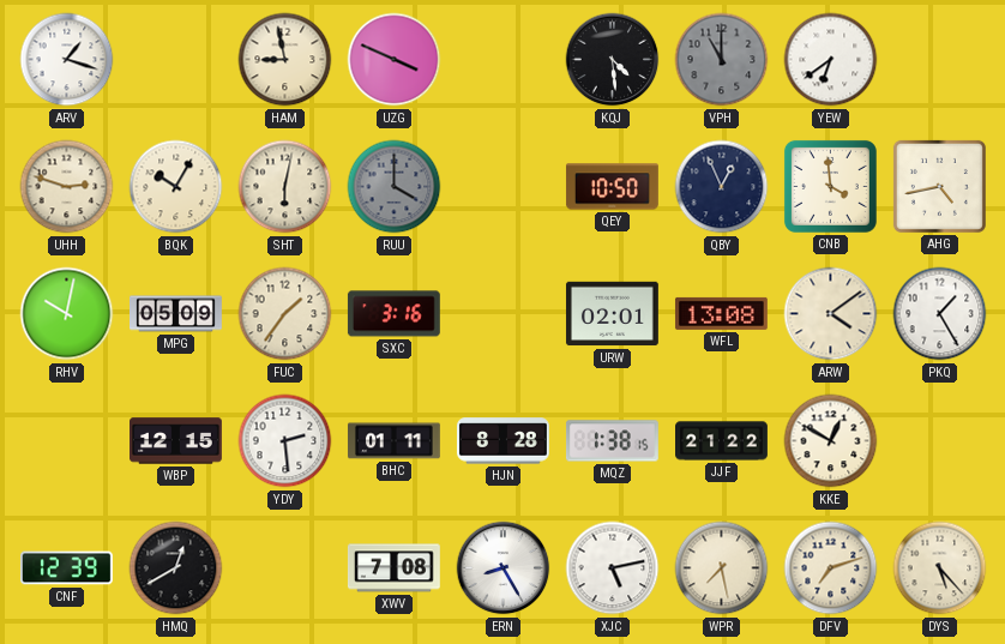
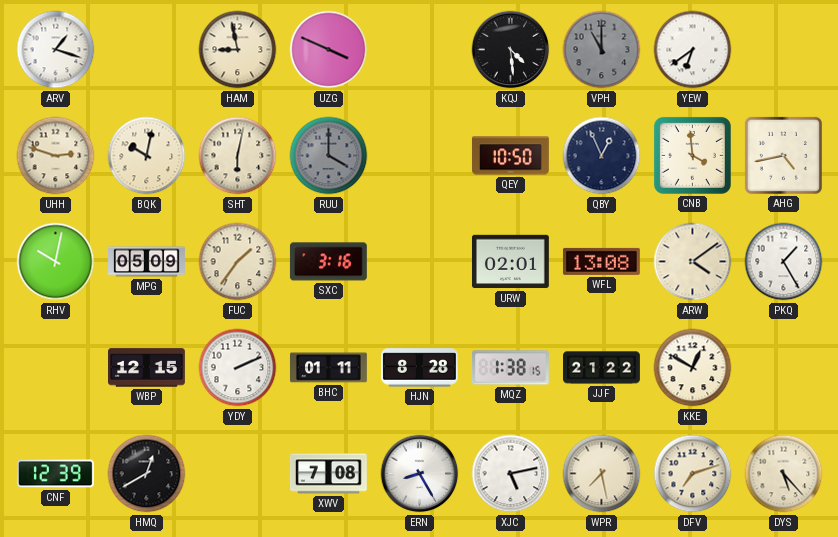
BQK: 10:05 -> 10:02 (147, 156)
YDY: 2:29 -> 2:11 (238, 368)
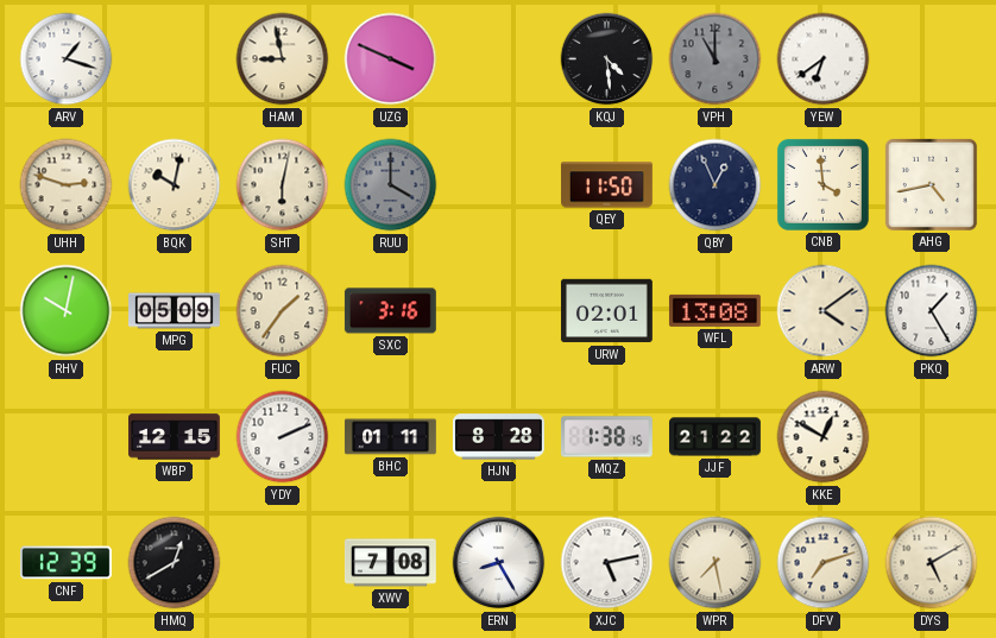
QEY: 10:50 -> 11:50 (606, 185)
DYS: 5:23 -> 5:10 (932, 563)
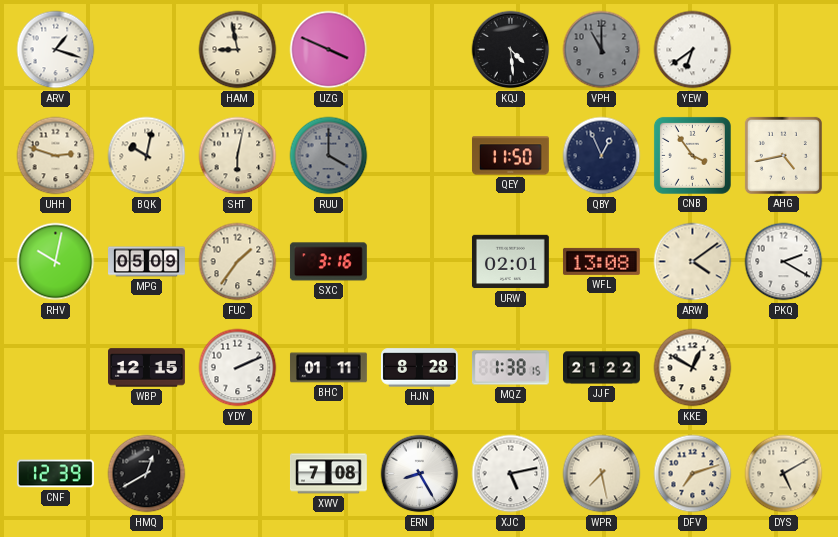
CNB: 3:59 -> 3:54 (692, 155)
PKQ: 1:25 -> 2:20 (784, 262)
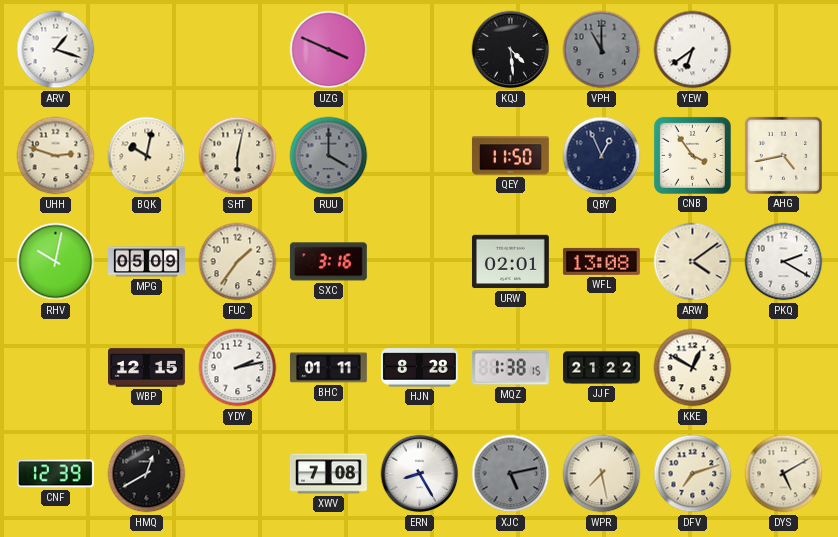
HAM: 8:58 -> none (238, 50)
YDY: 2:11 -> 2:13 (238, 368)
XJC dial: white -> grey (511, 474)
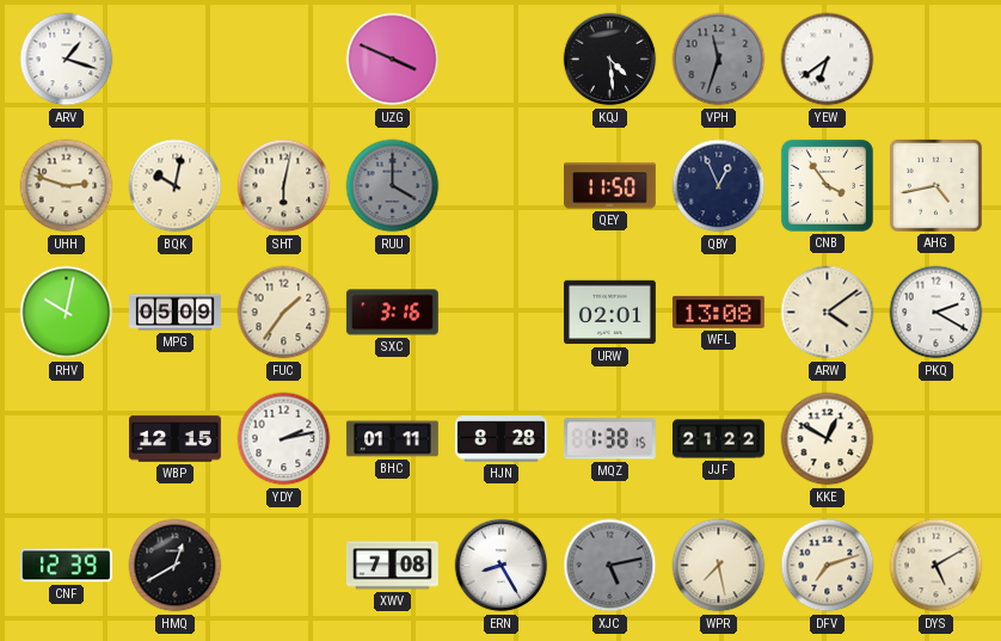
VPH: 11:00 -> 11:33 (719, 60)
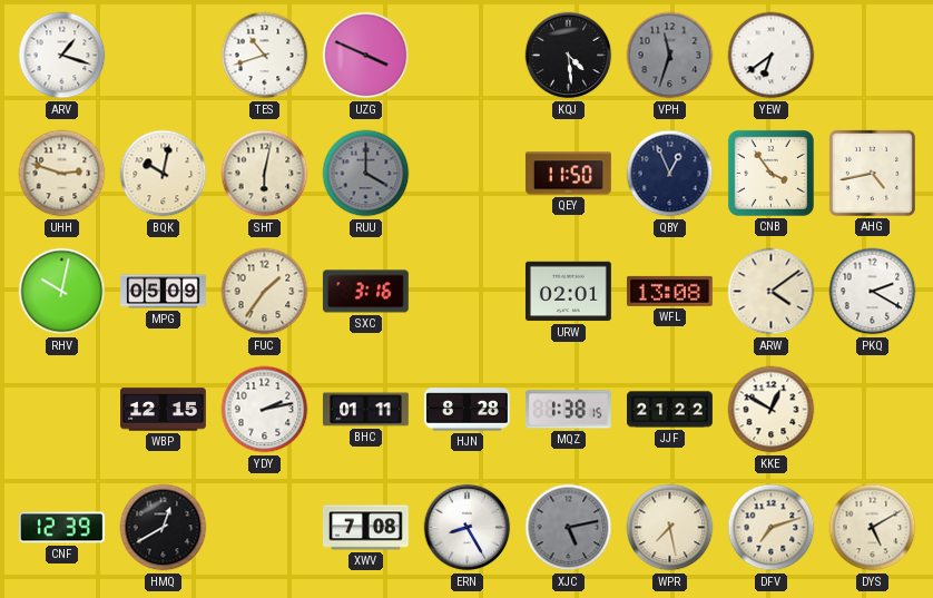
TES: none -> 10:42 (265, 56)
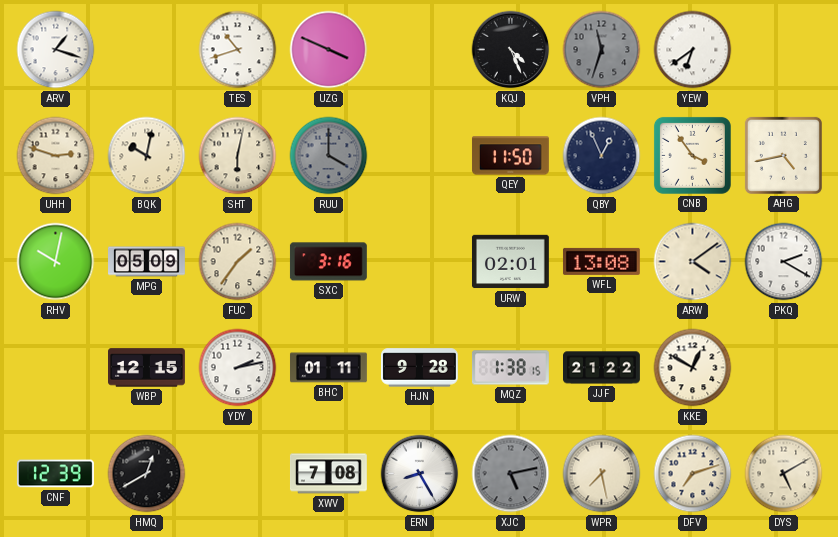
KQJ: 4:29 -> 4:26 (511, 50)
HJN: 8:28 -> 9:28 (419, 368)
